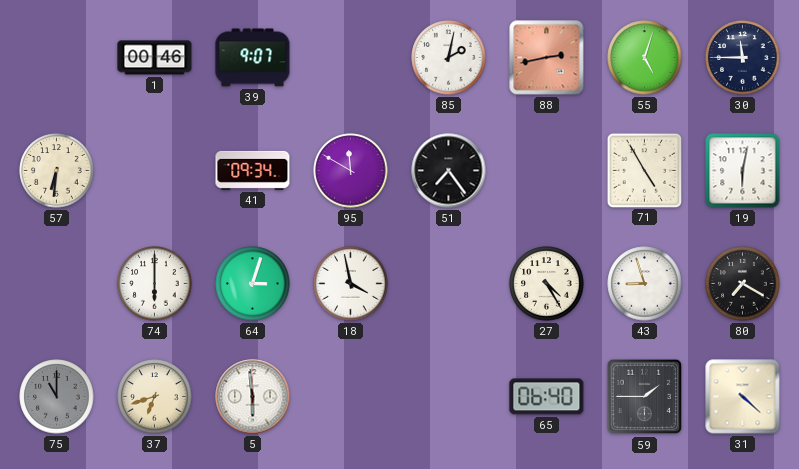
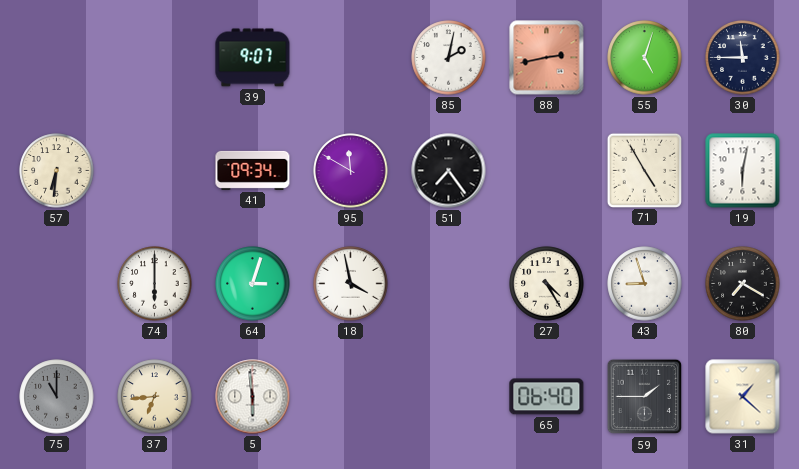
1: 00:46 -> none (155, 58)
37: 6:42 -> 6:44 (155, 397)
31: 4:22 -> 1:22 (743, 397)
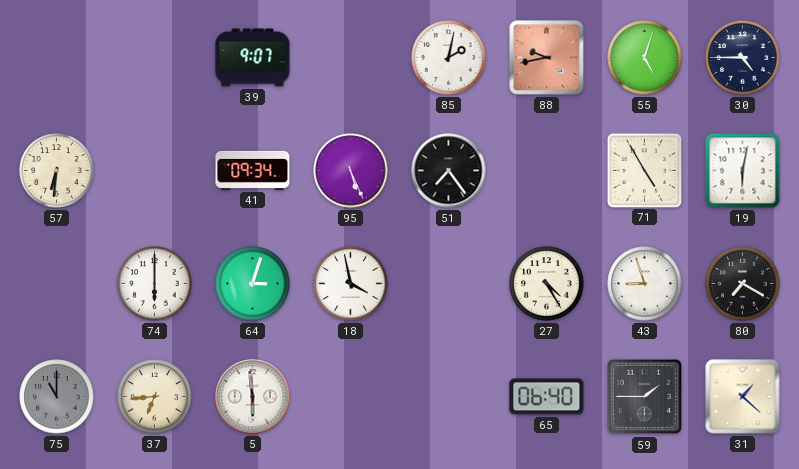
88: 2:43 -> 9:43 (547, 58)
30: 11:45 -> 4:45 (743, 58)
95: 11:50 -> 5:26 (351, 171)
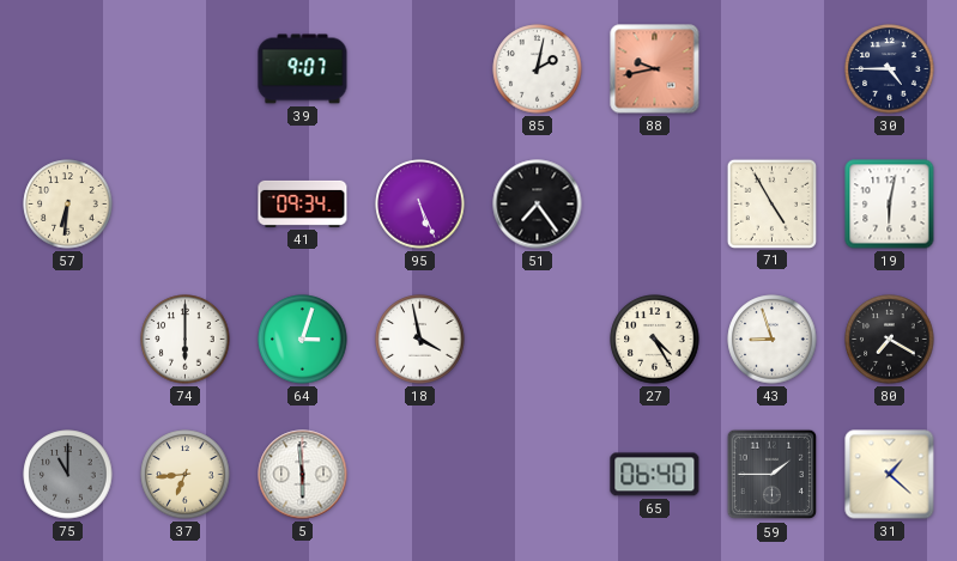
55: 5:03 -> none (645, 58)
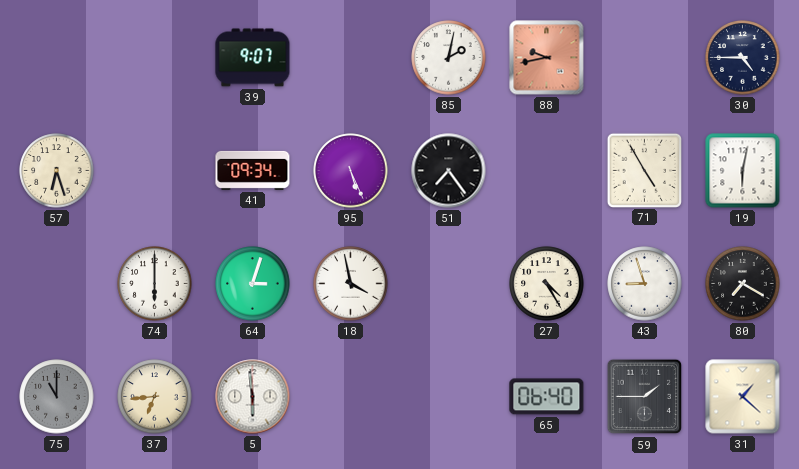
57: 6:31 -> 6:27 (57, 171)
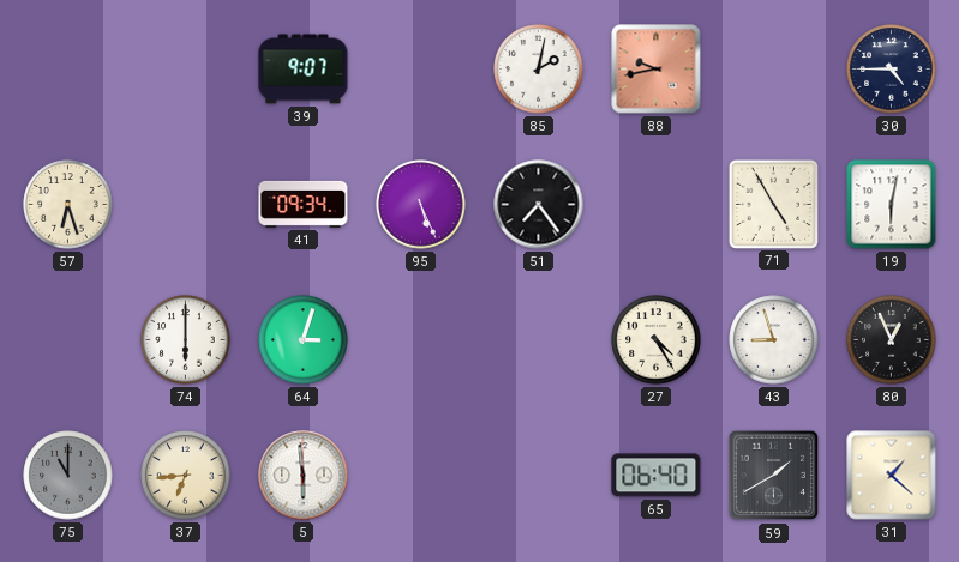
18: 3:58 -> none (351, 284)
80: 7:20 -> 12:56 (892, 340)
59: 1:45 -> 1:40 (774, 476)
